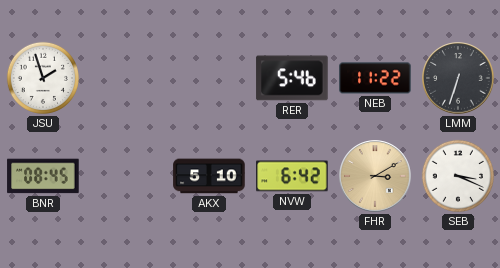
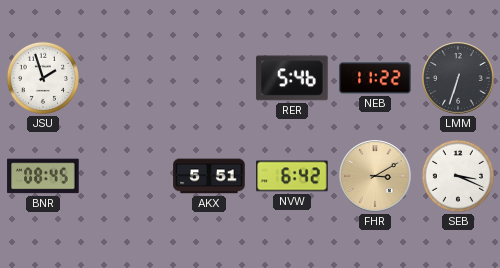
AKX: 5:10 -> 5:51 (209, 176)
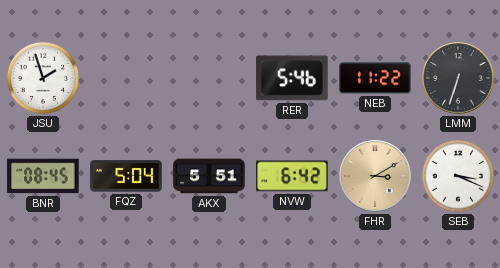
FQZ: none -> 5:04 (126, 176)
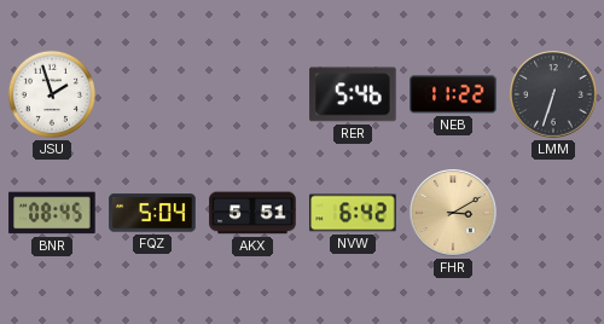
SEB: 3:19 -> none (458, 176)
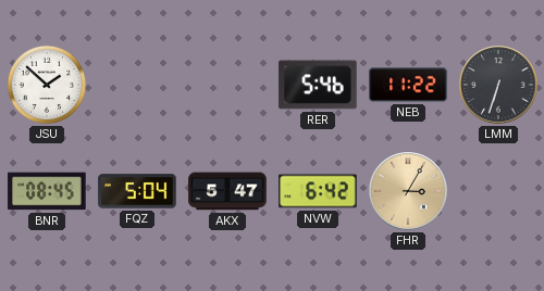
JSU: 1:57 -> 1:52 (47, 85)
AKX: 5:51 -> 5:47 (227, 191)
FHR: 3:10 -> 3:05 (408, 191)
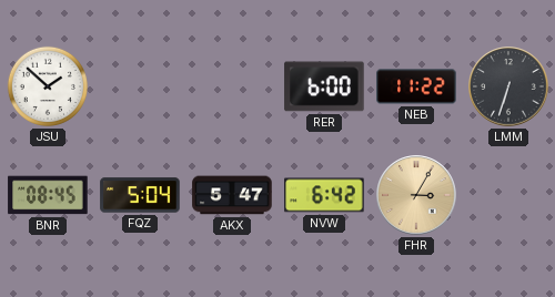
RER: 5:46 -> 6:00 (324, 86)
